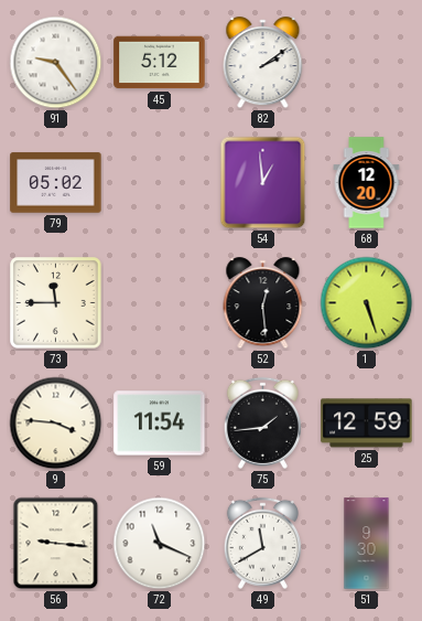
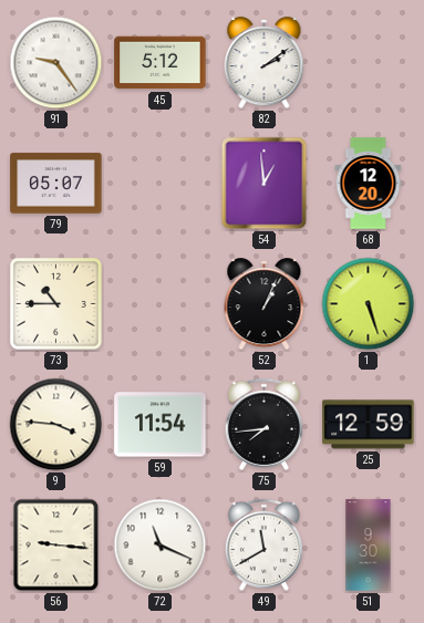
79: 05:02 -> 05:07 (56, 184)
73: 11:45 -> 10:45 (56, 304)
52: 12:29 -> 1:04 (265, 304)
75: 1:44 -> 7:44 (263, 424)
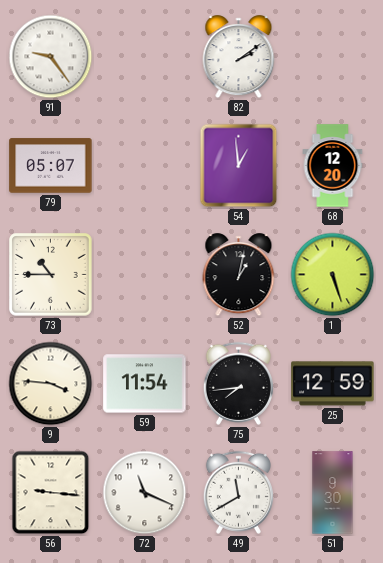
45: 5:12 -> none (161, 63)
52: 1:04 -> 1:02 (239, 275)
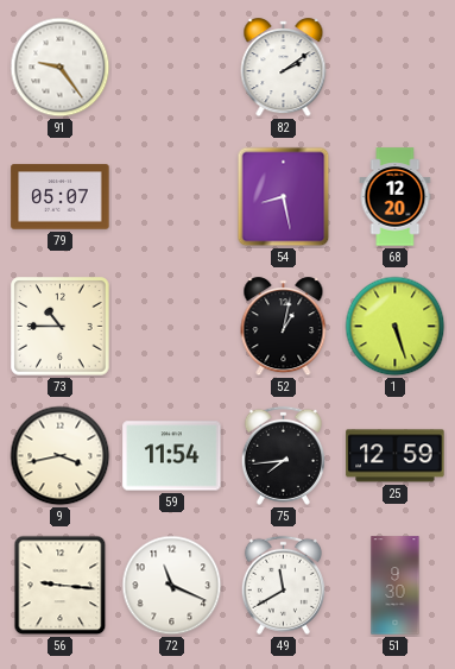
54: 12:59 -> 8:28 (284, 197)
9: 3:46 -> 3:43 (61, 456)
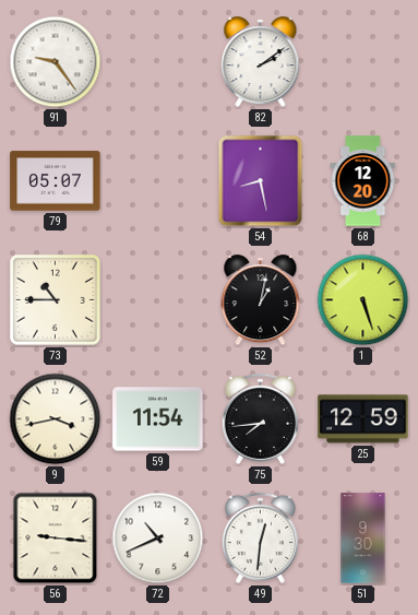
72: 11:19 -> 10:41 (158, 539)
49: 11:40 -> 12:31 (260, 537)
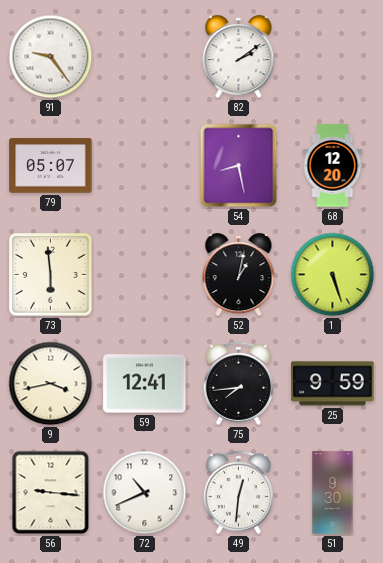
73: 10:45 -> 5:59 (51, 275)
59: 11:54 -> 12:41 (145, 384)
25: 12:59 -> 9:59 (333, 384)
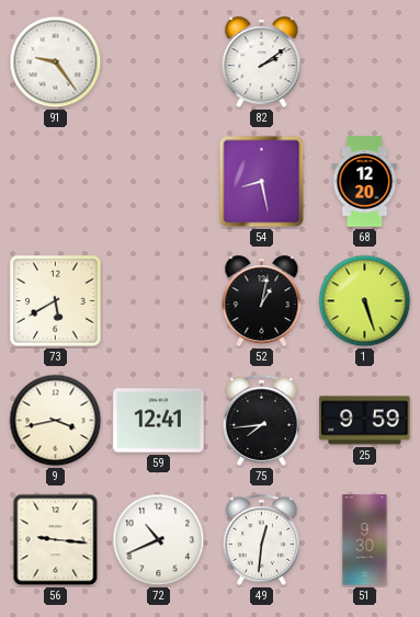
79: 05:07 -> none (51, 166)
73: 5:59 -> 5:40 (56, 301)
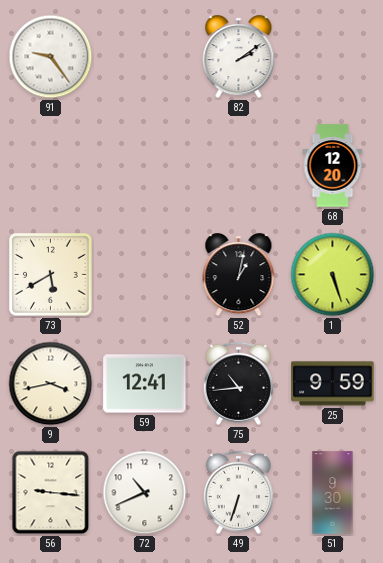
54: 8:28 -> none (262, 182)
75: 7:44 -> 10:44 (238, 383)
49: 12:31 -> 6:33 (238, 492)
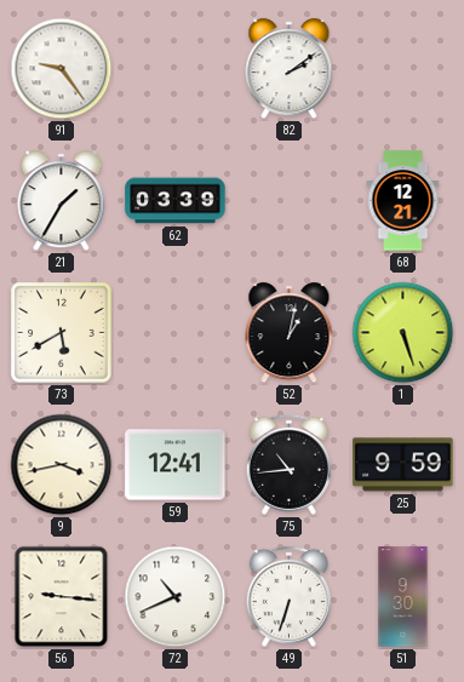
21: none -> 1:35 (62, 201)
62: none -> 03:39 (176, 201)
68: 12:20 -> 12:21 (403, 201)
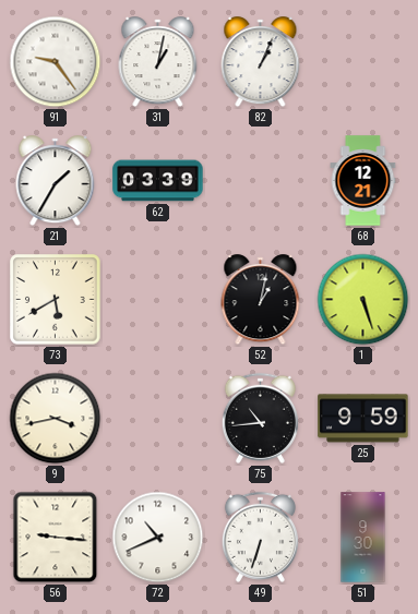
31: none -> 1:02 (158, 62)
82: 2:09 -> 1:04 (261, 62)
59: 12:41 -> none (176, 465)
